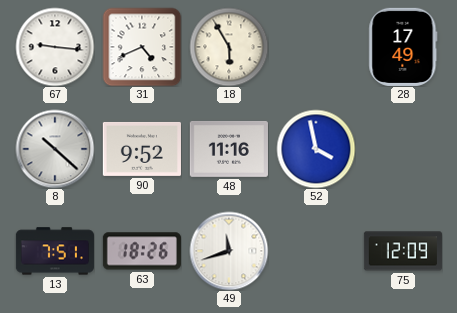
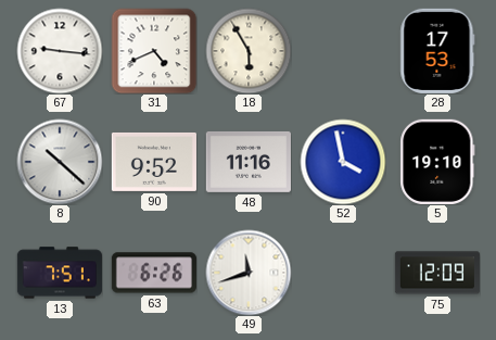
28: 17:49 -> 17:53 (437, 51)
5: none -> 19:10 (437, 162)
63: 18:26 -> 6:26 (154, 273)
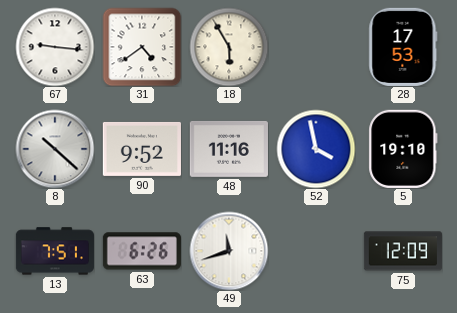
31: 4:41 -> 4:39 (142, 47)
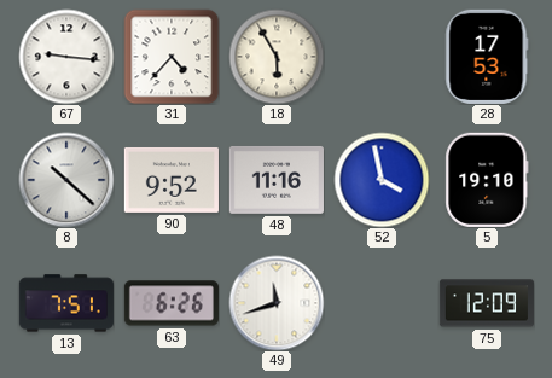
31: 4:39 -> 4:37 (172, 57)
